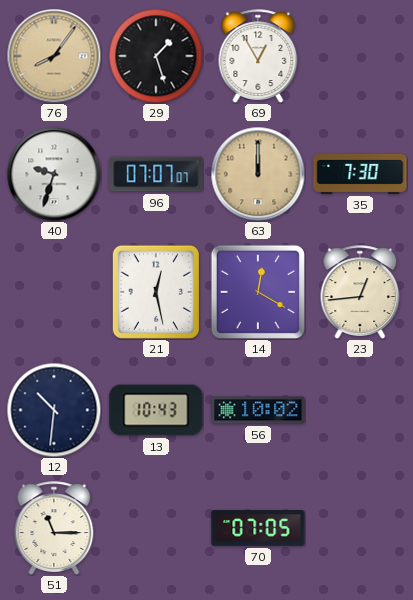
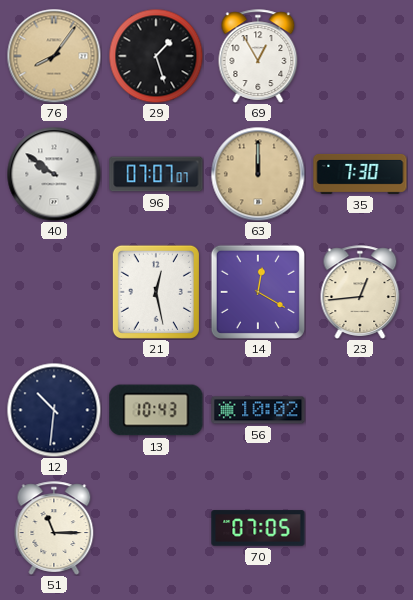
40: 9:33 -> 9:51 (54, 174)
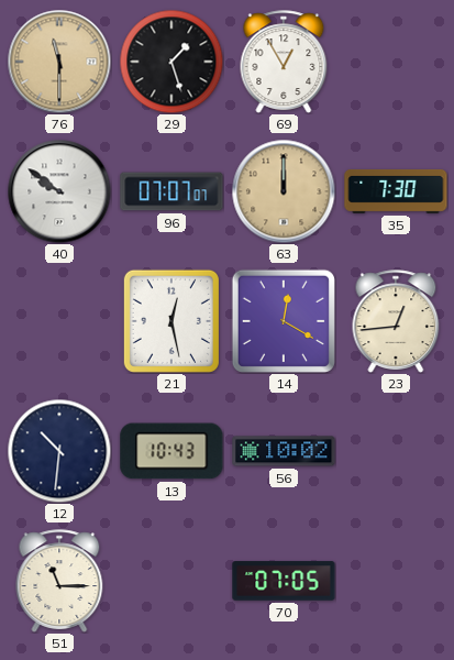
76: 8:06 -> 11:30 (59, 62)
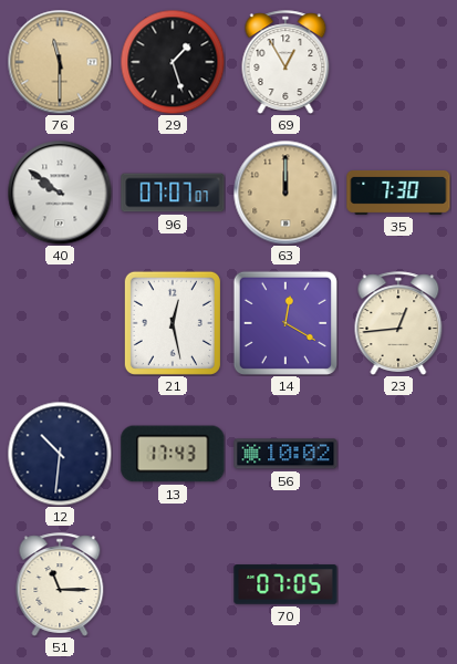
13: 10:43 -> 17:43 (173, 454)
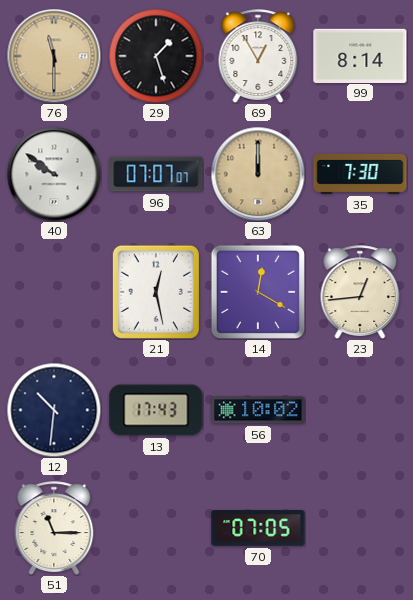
99: none -> 8:14 (360, 55)
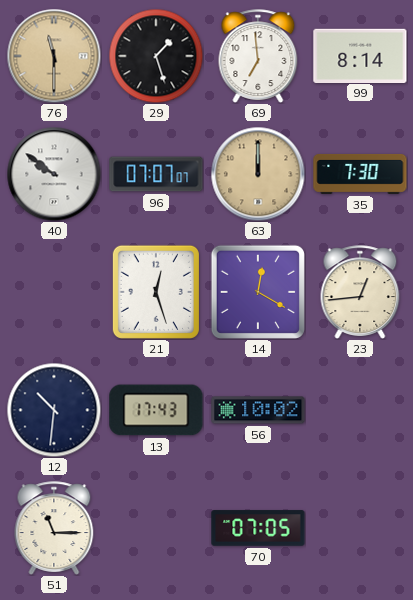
69: 12:55 -> 6:59 (258, 56)
21: 12:28 -> 12:27 (156, 292)
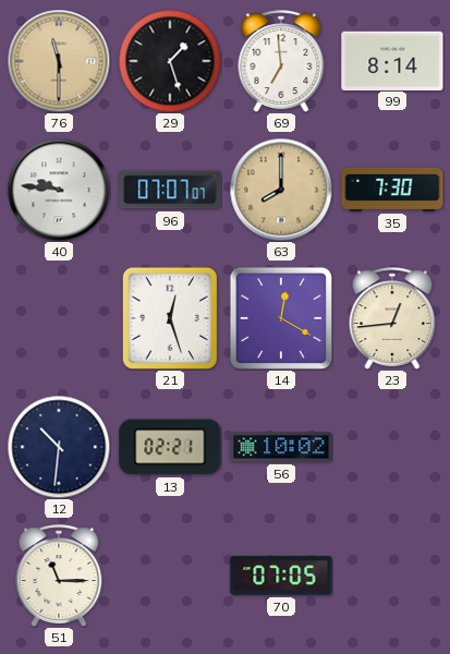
40: 9:51 -> 9:46 (59, 190)
63: 12:00 -> 8:00 (281, 190)
13: 17:43 -> 02:21 (170, 447)
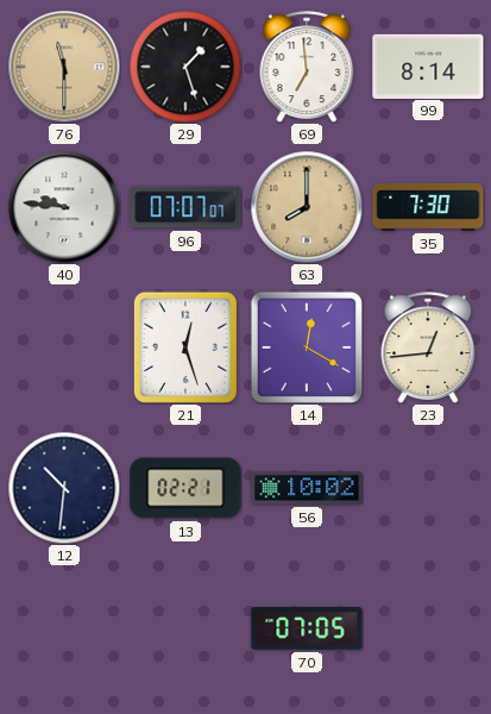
51: 11:15 -> none (59, 576)
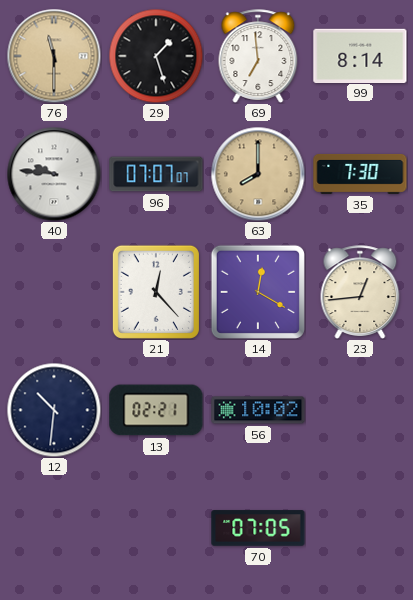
21: 12:27 -> 12:23 (156, 292)
